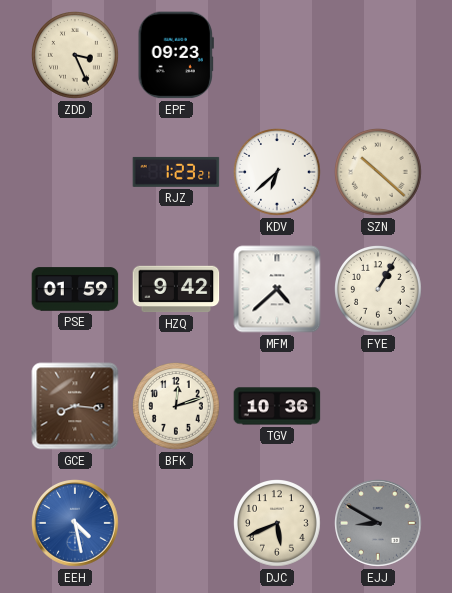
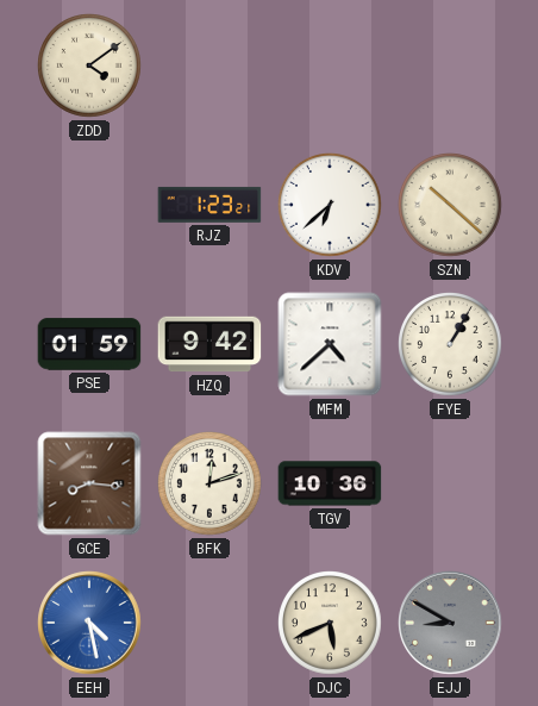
ZDD: 3:26 -> 4:09 (90, 67)
EPF: 09:23 -> none (176, 55)
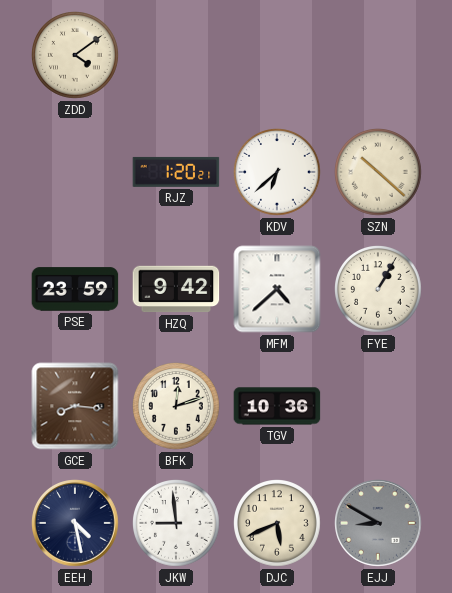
RJZ: 1:23 -> 1:20 (176, 172)
PSE: 01:59 -> 23:59 (75, 289)
EEH dial: blue -> navy (75, 523)
JKW: none -> 8:59 (177, 524)
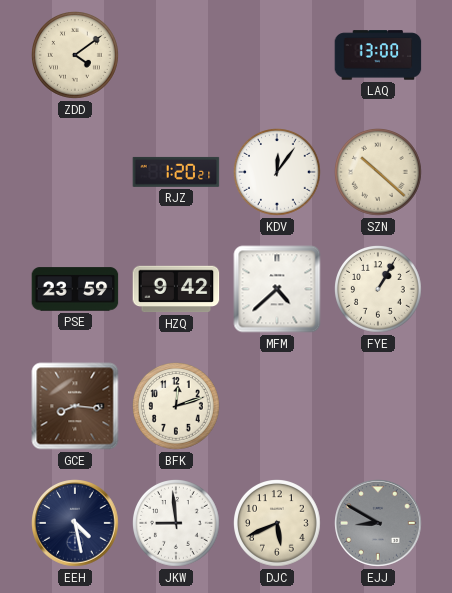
LAQ: none -> 13:00 (378, 55)
KDV: 6:38 -> 12:06 (278, 173)
TGV: 10:36 -> none (277, 406)
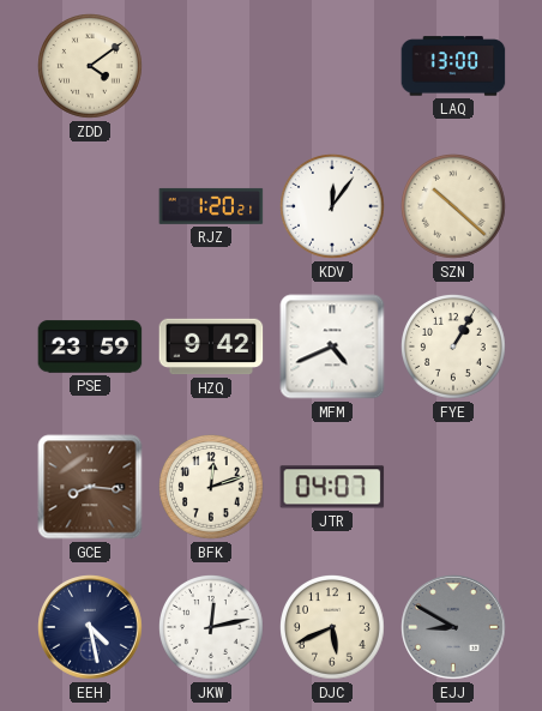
MFM: 4:38 -> 4:41 (332, 347)
JTR: none -> 04:07 (332, 487)
JKW: 8:59 -> 12:13 (212, 628)
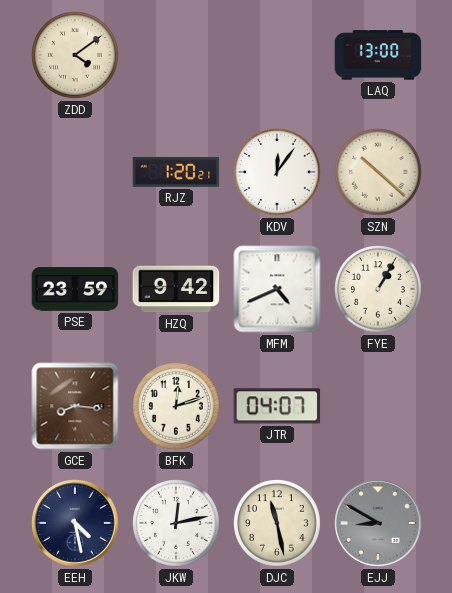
DJC: 5:41 -> 11:28 (278, 524)
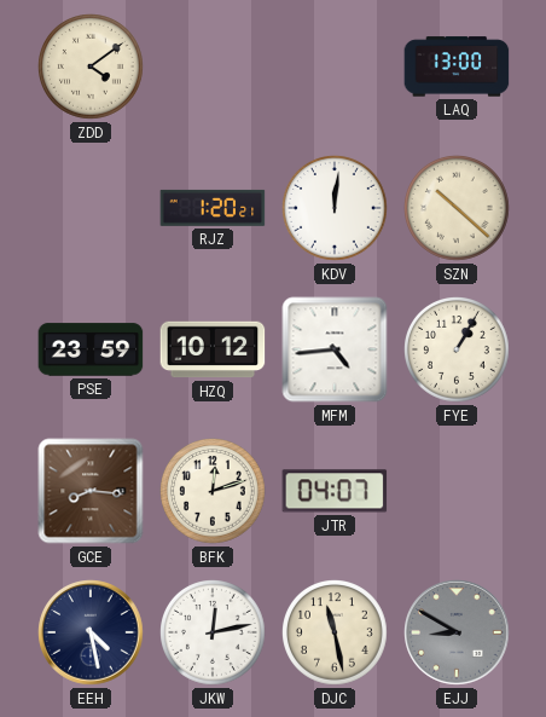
KDV: 12:06 -> 12:01 (336, 209)
HZQ: 9:42 -> 10:12 (213, 349)
MFM: 4:41 -> 4:44 (335, 349)
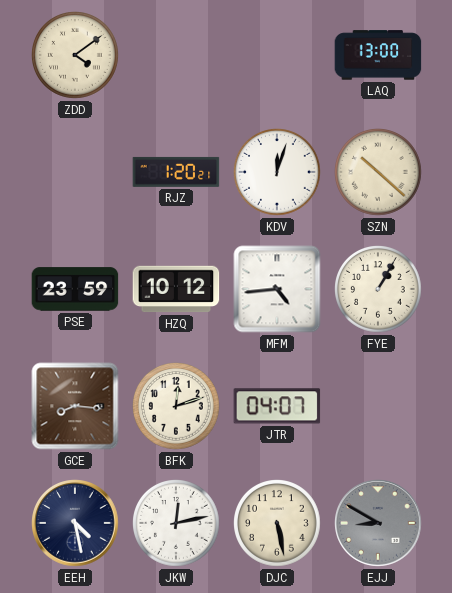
KDV: 12:01 -> 12:03 (278, 173)
DJC: 11:28 -> 5:28 (278, 524)
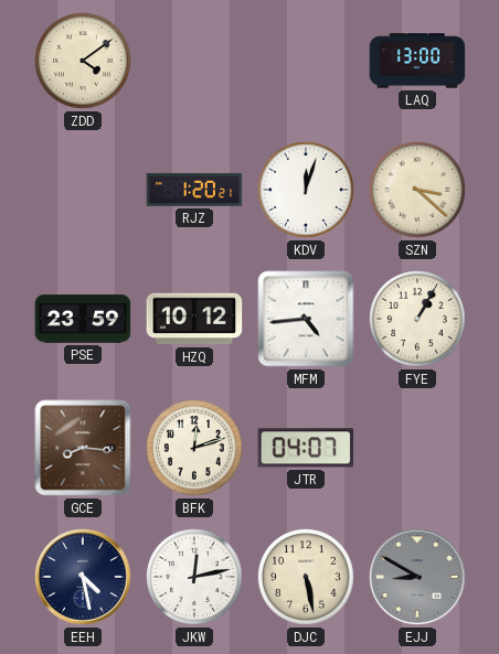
SZN: 10:22 -> 3:22 (418, 191)
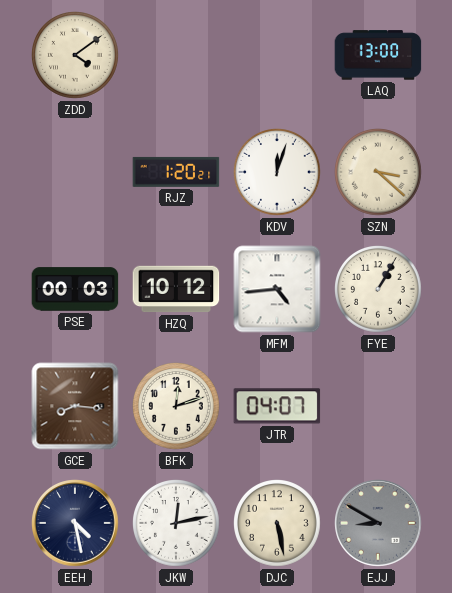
PSE: 23:59 -> 00:03 (75, 289)
